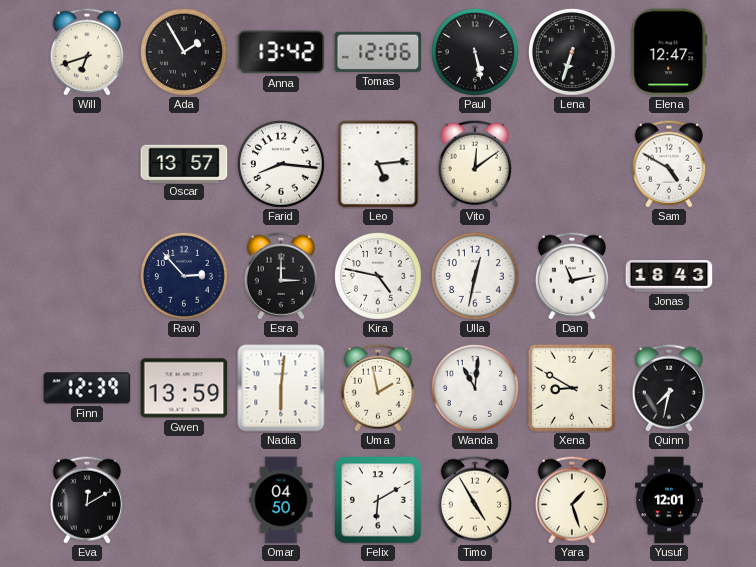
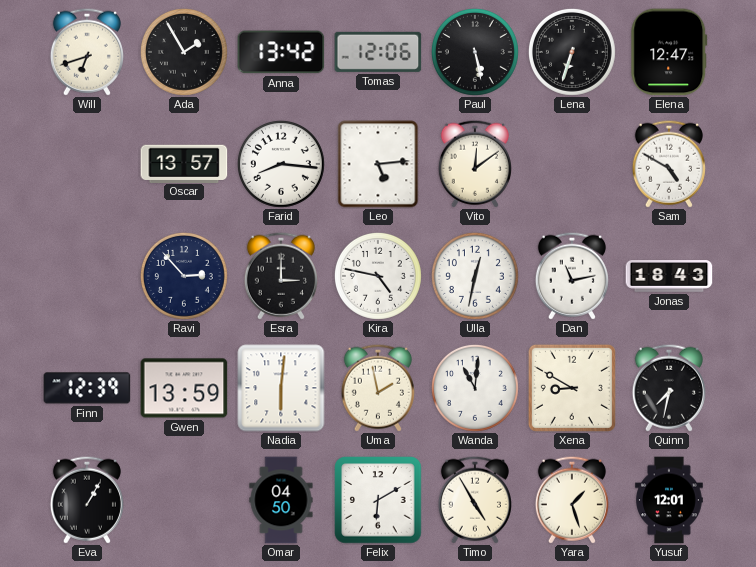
Eva: 12:10 -> 1:05 (87, 500)
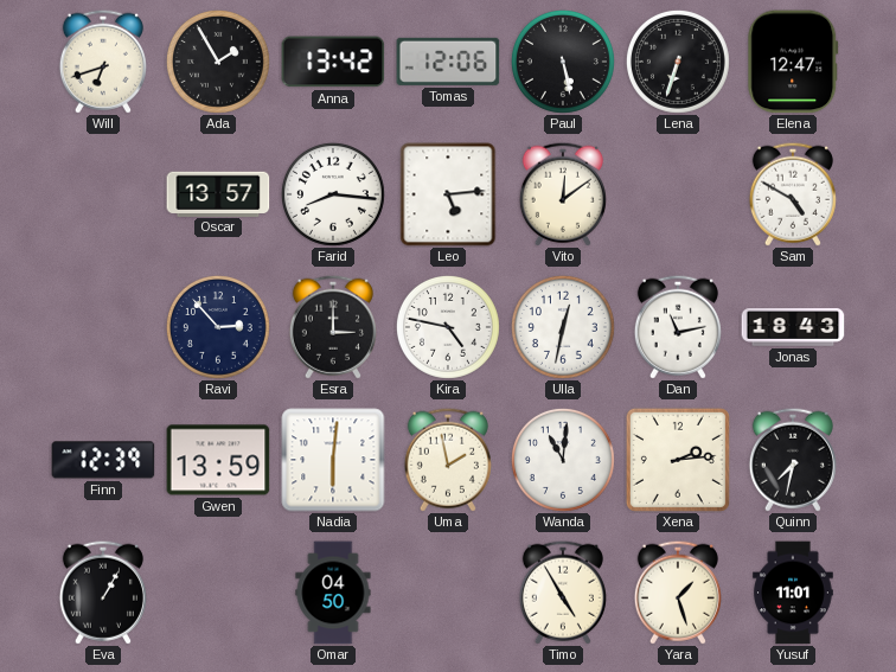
Xena: 8:50 -> 2:14 (678, 460)
Felix: 6:10 -> none (378, 500)
Yusuf: 12:01 -> 11:01 (793, 593)
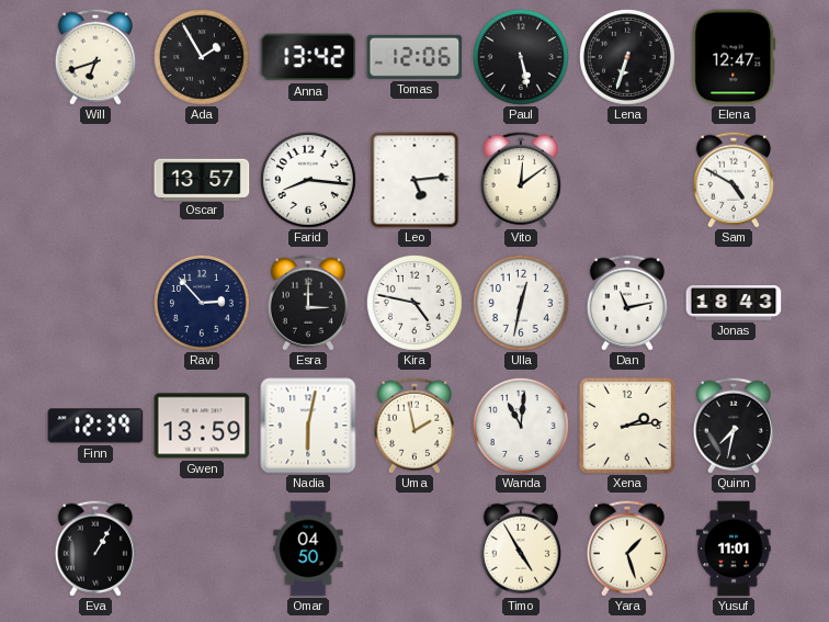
Nadia: 6:01 -> 6:02 (308, 426)
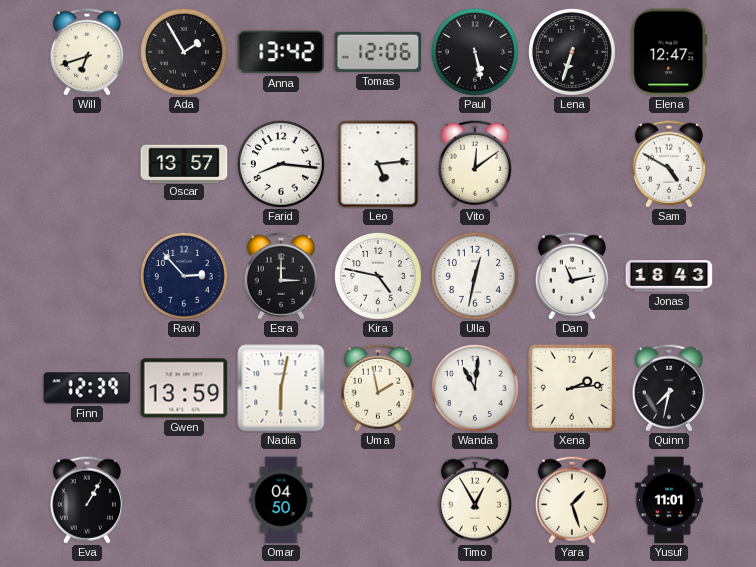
Timo: 4:55 -> 12:55 (475, 500)
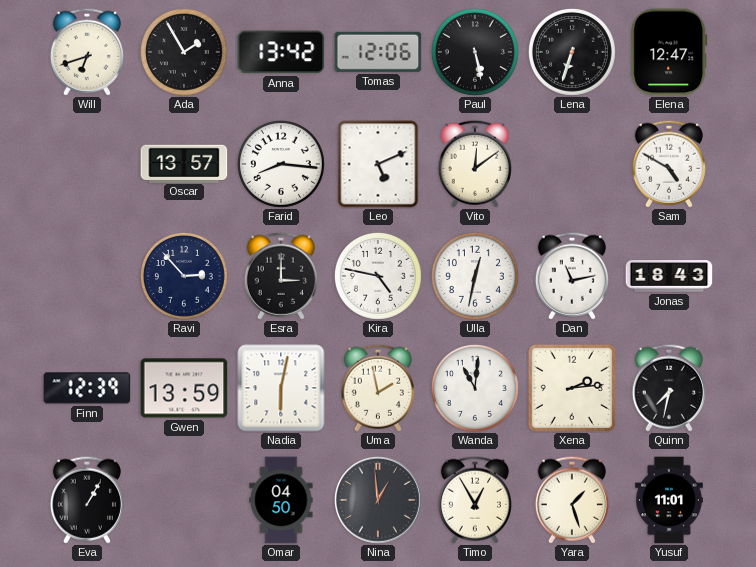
Leo: 5:14 -> 5:11 (378, 164)
Nina: none -> 12:59 (378, 500)
